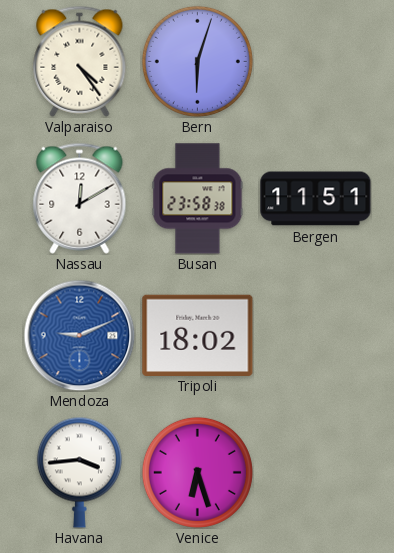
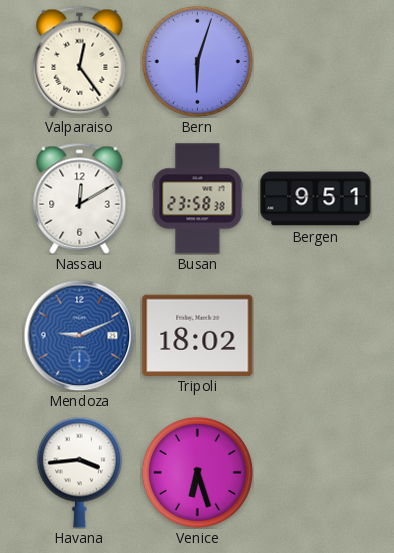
Valparaiso: 4:24 -> 12:24 (80, 61)
Bergen: 11:51 -> 9:51 (316, 199)
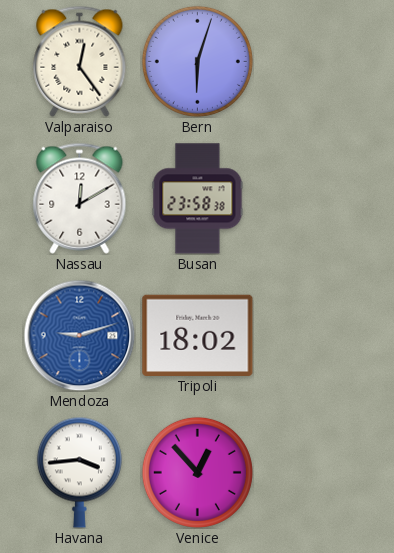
Bergen: 9:51 -> none (316, 199)
Mendoza: 9:11 -> 9:12 (79, 335)
Venice: 6:27 -> 12:53 (197, 472)
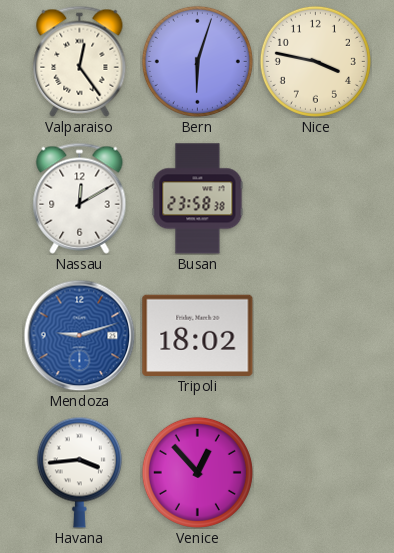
Nice: none -> 3:47 (315, 61)
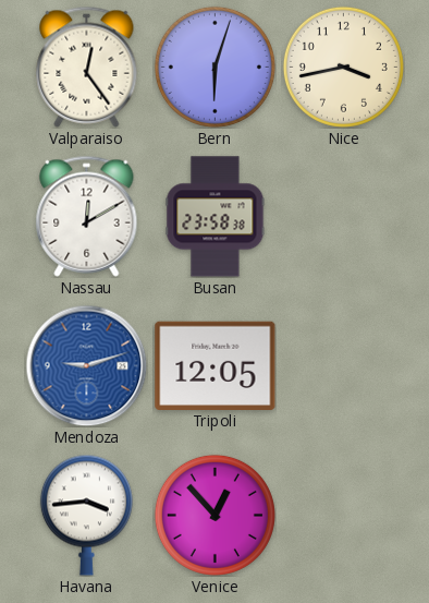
Nice: 3:47 -> 3:43 (343, 67)
Tripoli: 18:02 -> 12:05 (216, 365)
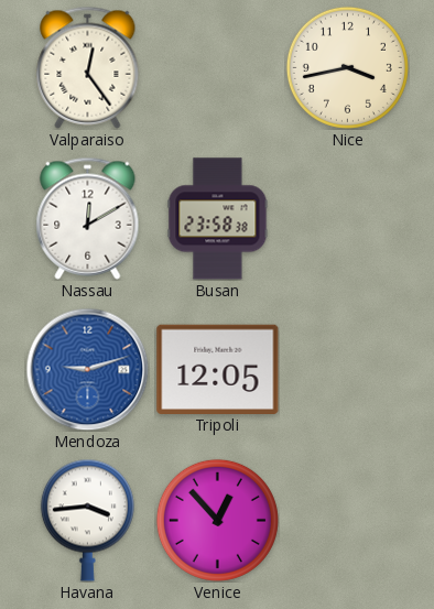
Bern: 6:03 -> none (214, 67)
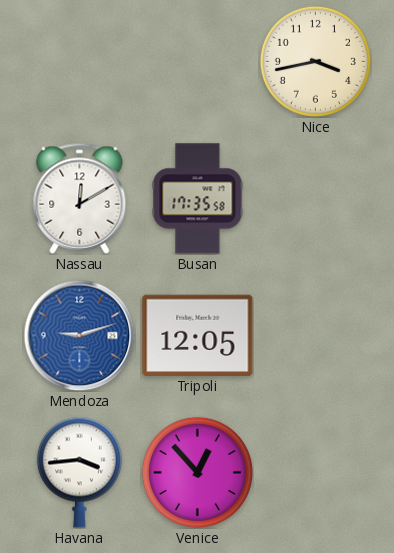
Valparaiso: 12:24 -> none (88, 67)
Busan: 23:58 -> 17:35 (198, 199)
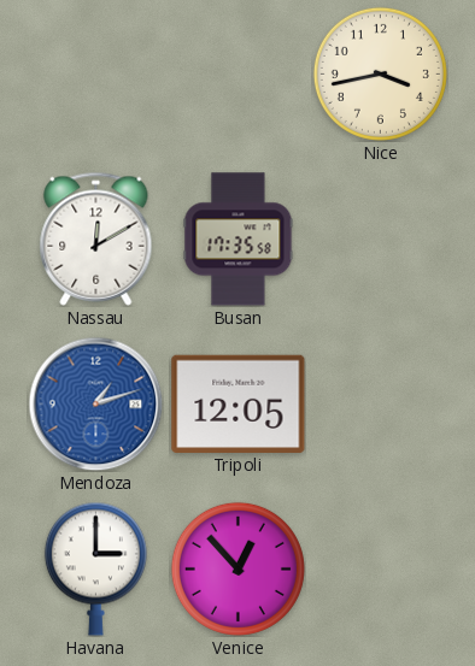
Mendoza: 9:12 -> 1:12 (95, 403)
Havana: 3:44 -> 3:00 (95, 568)
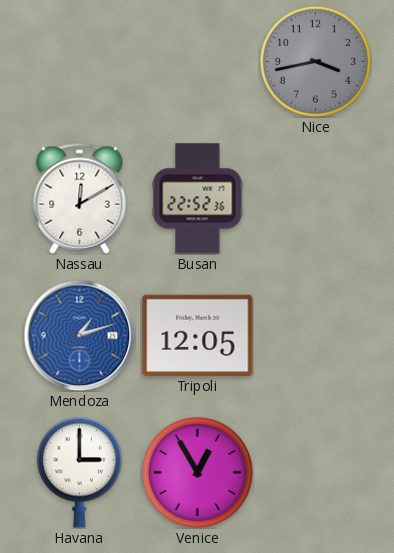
Nice dial: cream -> grey (315, 61)
Busan: 17:35 -> 22:52 (198, 199)
Venice: 12:53 -> 12:55 (197, 472)
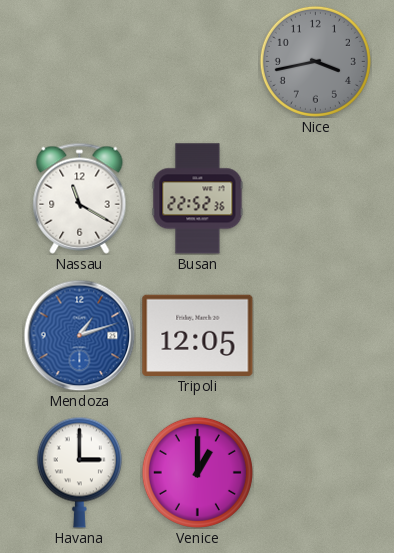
Nassau: 12:10 -> 11:20 (80, 198)
Venice: 12:55 -> 1:00 (197, 472)
